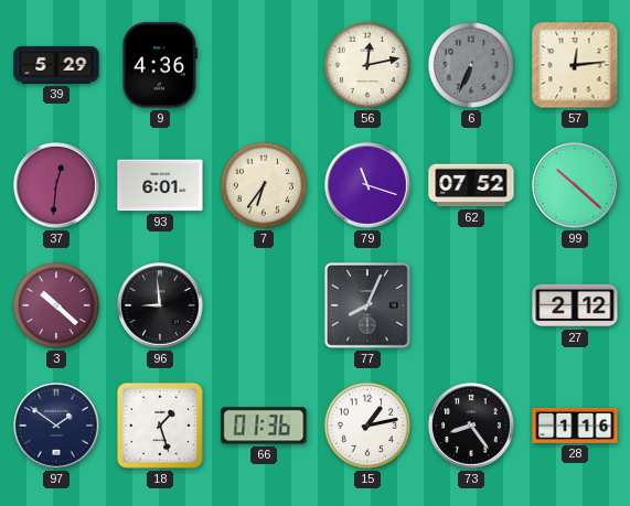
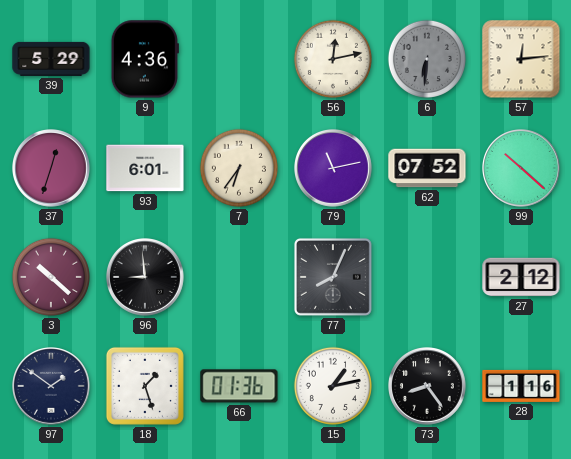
6: 6:34 -> 6:31 (427, 59)
37: 12:31 -> 12:33 (52, 169)
79: 11:18 -> 11:13 (334, 169)
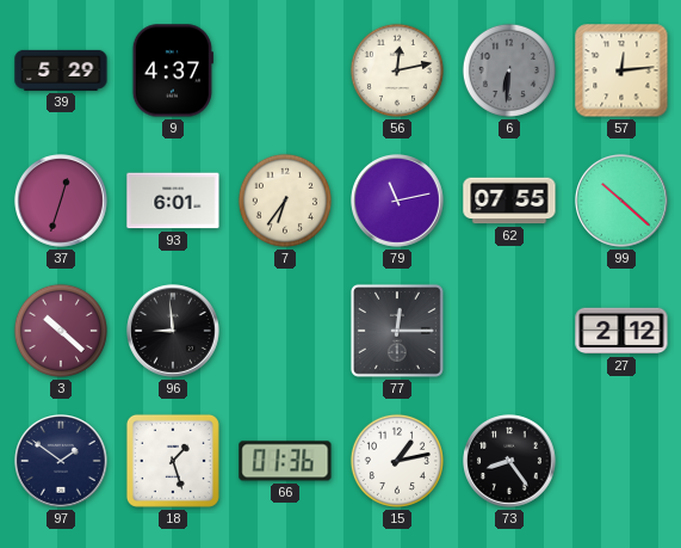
9: 4:36 -> 4:37 (173, 70)
62: 07:52 -> 07:55 (509, 201)
77: 8:04 -> 12:15 (397, 331)
28: 1:16 -> none (521, 386)
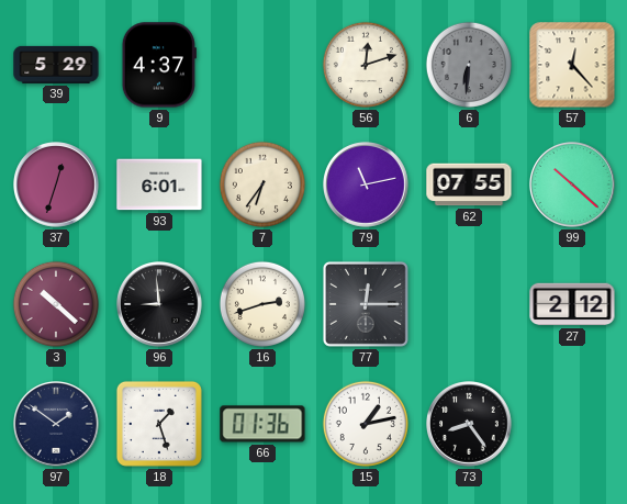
56: 12:13 -> 12:12 (366, 65)
57: 12:14 -> 12:23 (572, 65)
16: none -> 2:42 (262, 304)
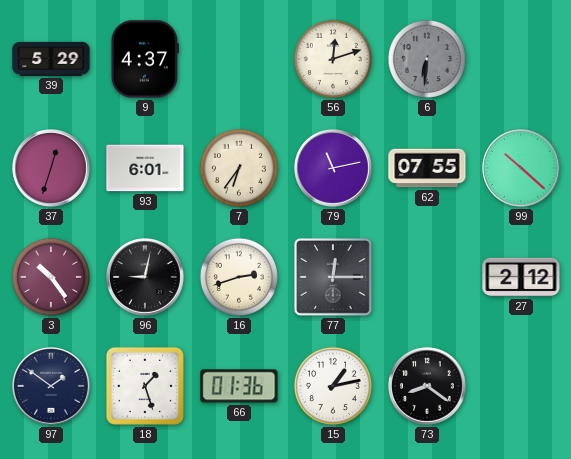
57: 12:23 -> none (572, 65)
3: 10:22 -> 10:24 (51, 277)
96: 8:59 -> 9:02 (146, 278)
73: 8:24 -> 8:21 (428, 387)
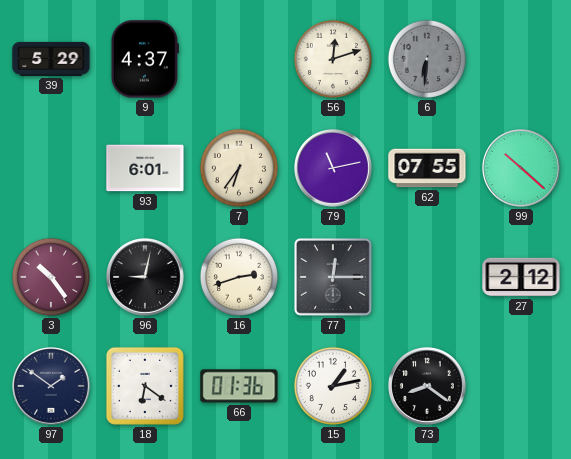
37: 12:33 -> none (52, 169)
18: 1:27 -> 6:21 (145, 386)
